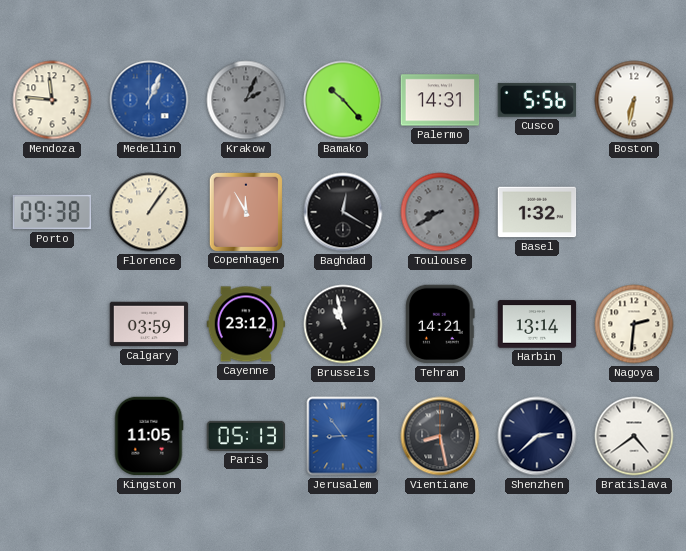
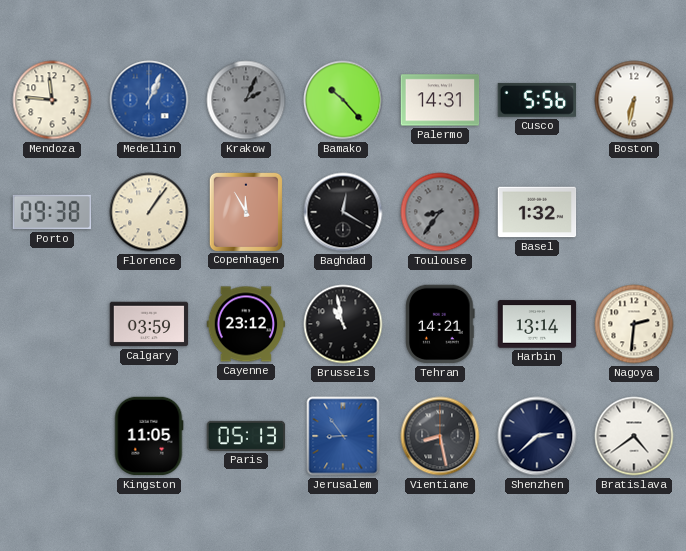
Toulouse: 8:40 -> 8:36 (440, 212)
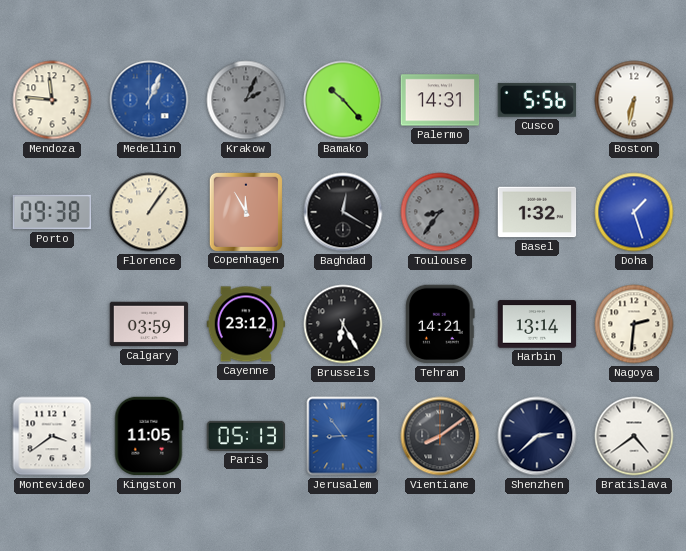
Doha: none -> 1:27 (634, 212)
Brussels: 10:58 -> 6:25 (343, 324)
Montevideo: none -> 3:39 (52, 436)
Vientiane: 8:28 -> 8:09 (440, 436)
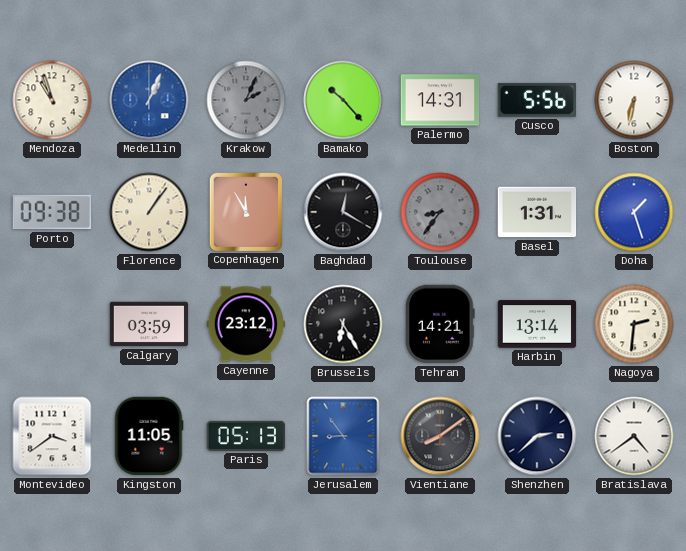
Mendoza: 11:46 -> 10:57 (52, 100)
Basel: 1:32 -> 1:31 (537, 212)
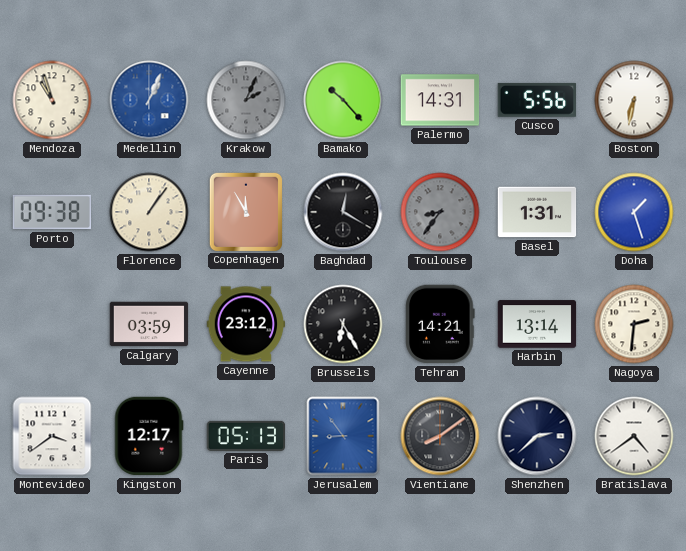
Kingston: 11:05 -> 12:17 (149, 436)
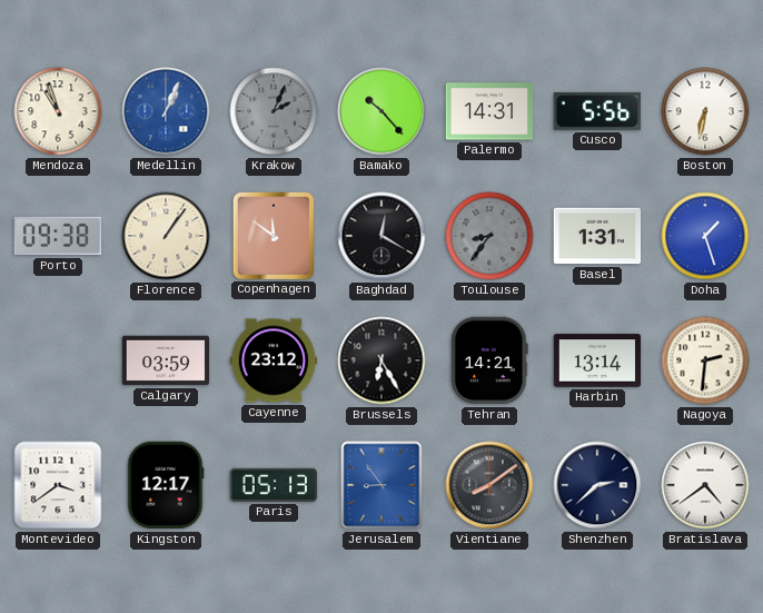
Copenhagen: 11:55 -> 11:51 (272, 235)
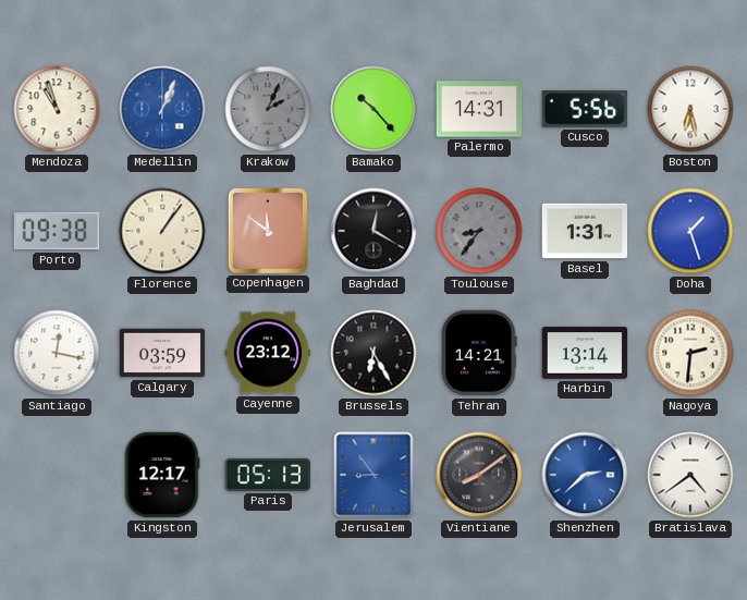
Boston: 6:32 -> 6:28 (690, 109)
Santiago: none -> 12:17 (57, 353)
Montevideo: 3:39 -> none (58, 485)
Shenzhen dial: navy -> blue (585, 475)
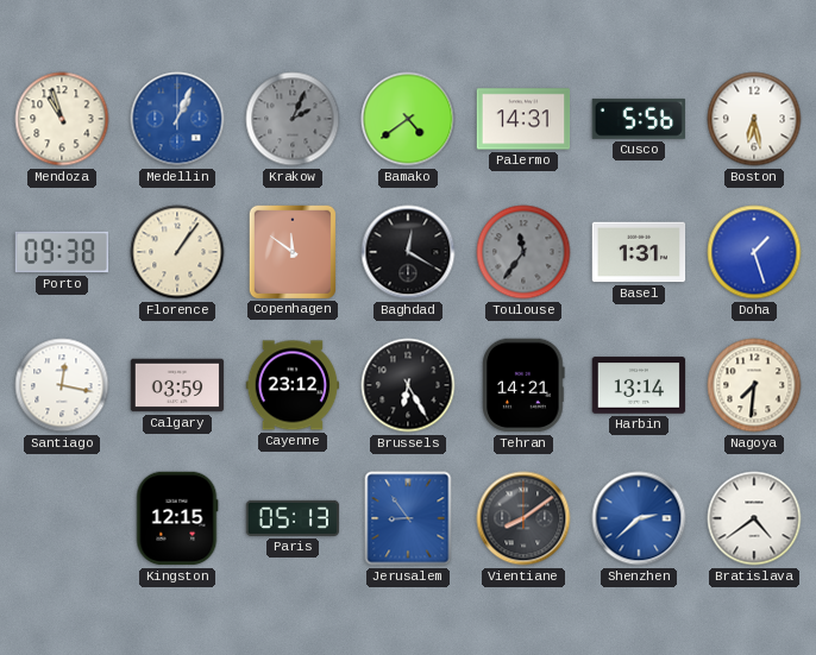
Bamako: 10:23 -> 4:39 (408, 119)
Toulouse: 8:36 -> 11:36 (523, 252)
Nagoya: 2:31 -> 7:31 (754, 385)
Kingston: 12:17 -> 12:15 (177, 518)
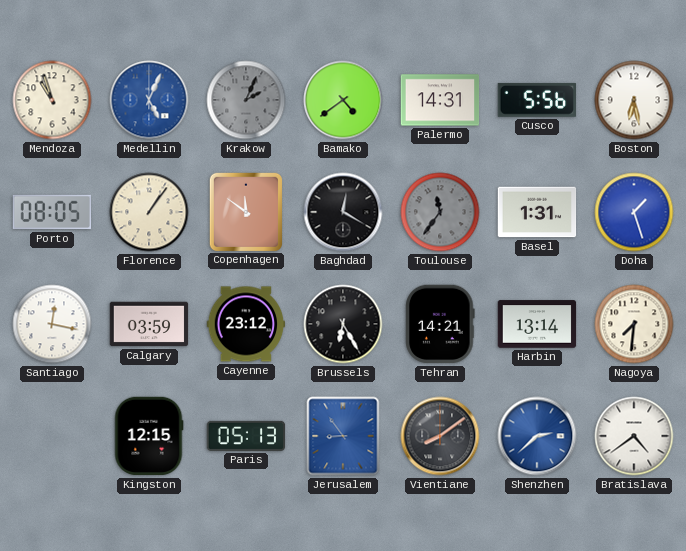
Medellin: 1:04 -> 5:04 (149, 100)
Porto: 09:38 -> 08:05 (52, 212)
